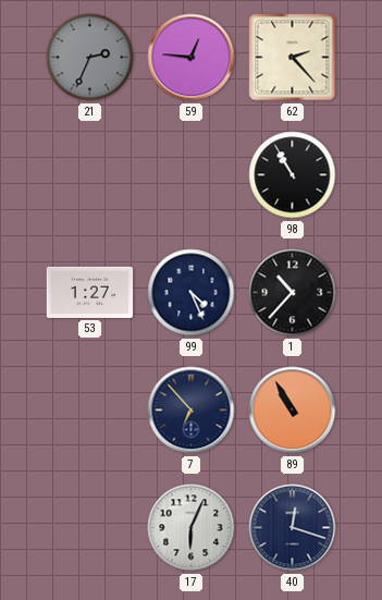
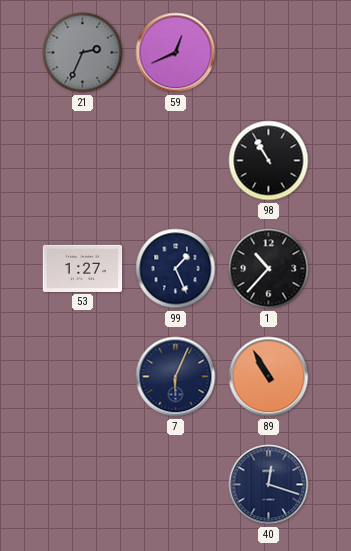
59: 12:46 -> 12:41 (176, 53)
62: 2:23 -> none (293, 58)
99: 4:26 -> 1:26 (176, 269)
7: 6:53 -> 6:04 (176, 377)
17: 6:04 -> none (192, 528)
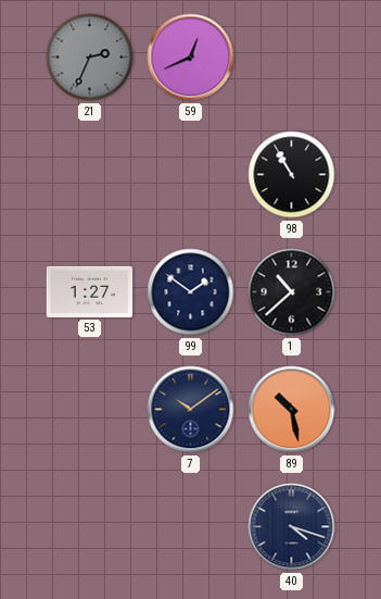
99: 1:26 -> 1:51 (191, 292)
1: 10:37 -> 10:38 (292, 292)
7: 6:04 -> 10:09 (191, 410)
89: 10:55 -> 10:28 (292, 410)
40: 12:18 -> 4:18 (292, 527)
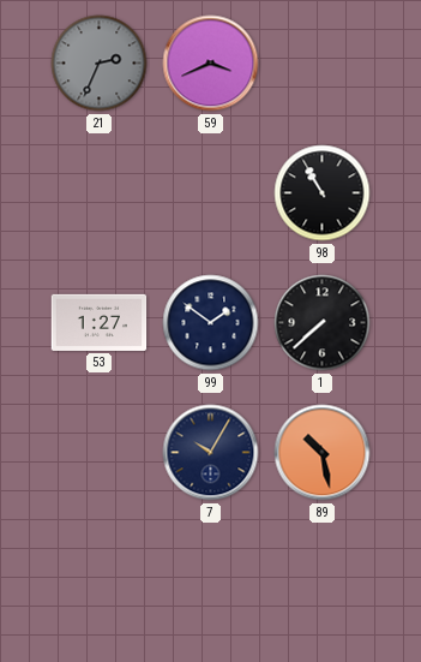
59: 12:41 -> 3:41 (211, 64)
1: 10:38 -> 7:38 (323, 323)
7: 10:09 -> 10:05 (211, 453)
40: 4:18 -> none (292, 527)
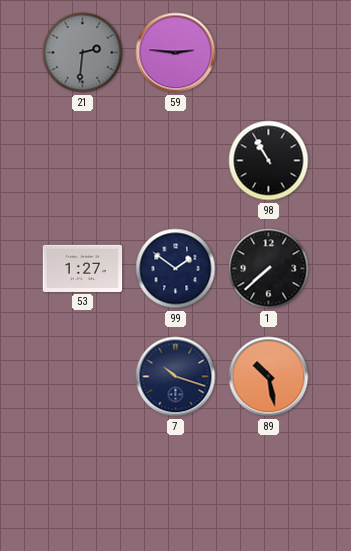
21: 2:34 -> 2:31 (83, 53)
59: 3:41 -> 2:46 (176, 53)
7: 10:05 -> 10:18 (176, 377)
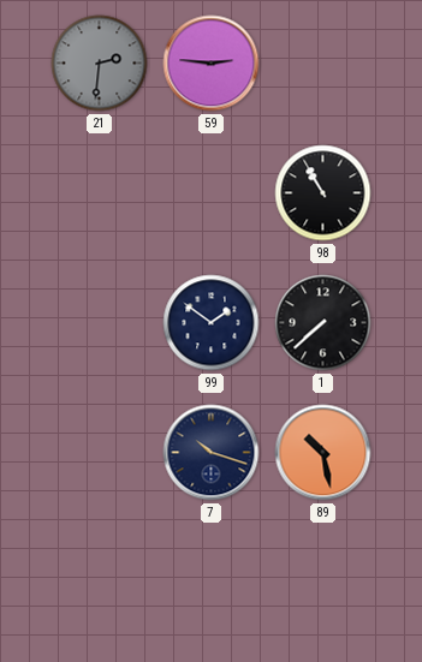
53: 1:27 -> none (83, 268)
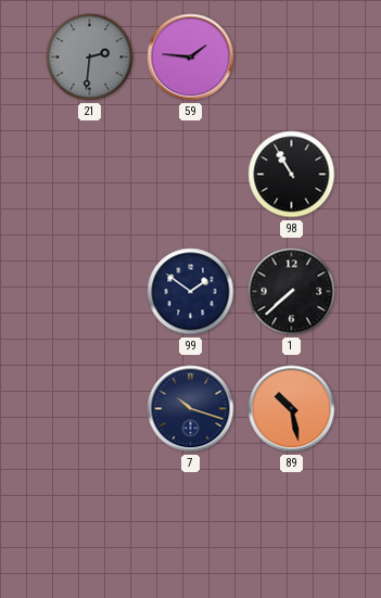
59: 2:46 -> 1:46 (191, 58)
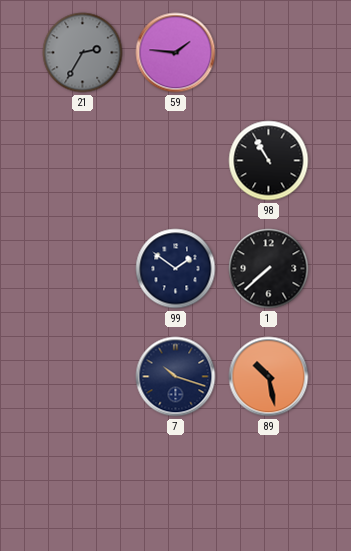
21: 2:31 -> 2:35 (83, 53)
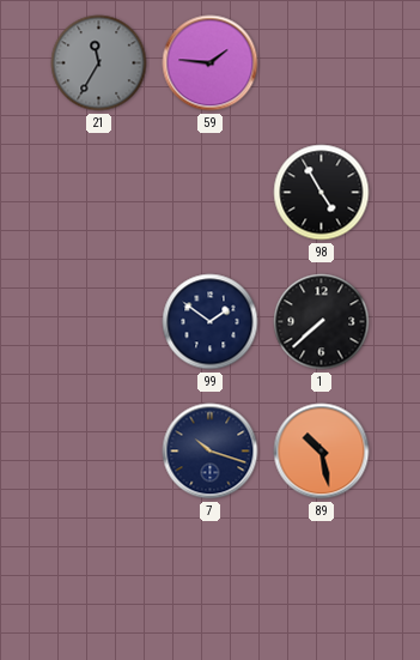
21: 2:35 -> 11:35 (99, 63)
98: 10:55 -> 4:55 (322, 193)
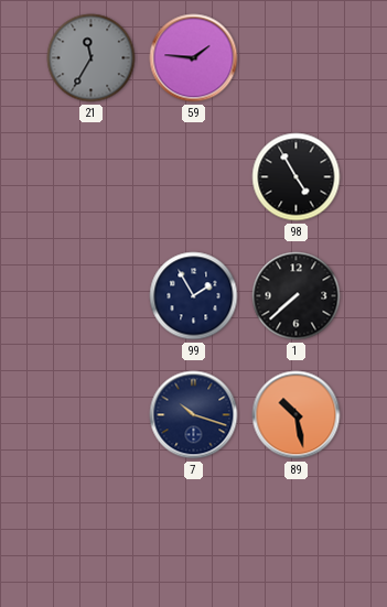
99: 1:51 -> 1:55 (194, 296)
